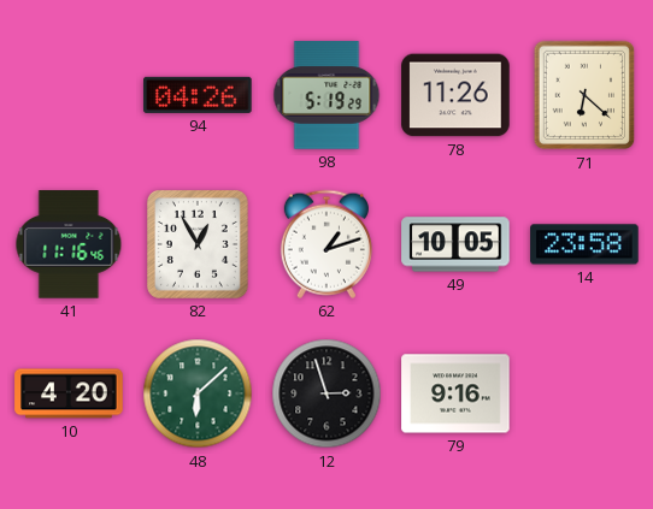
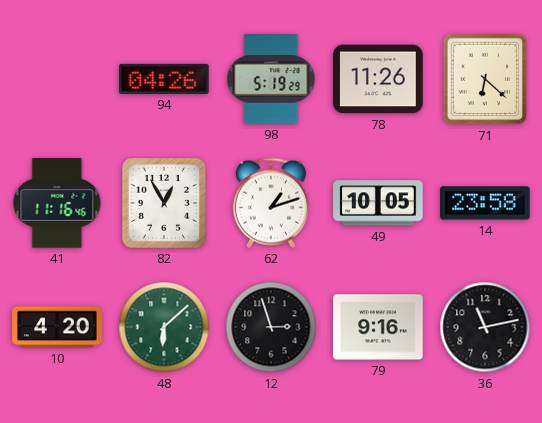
36: none -> 11:13 (485, 327)
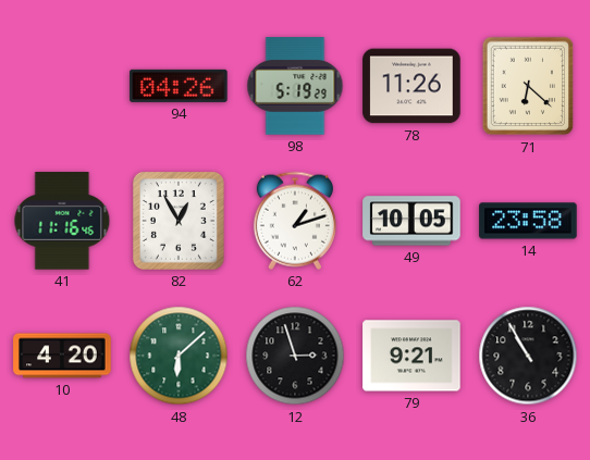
79: 9:16 -> 9:21 (411, 356)
36: 11:13 -> 10:55 (528, 356)
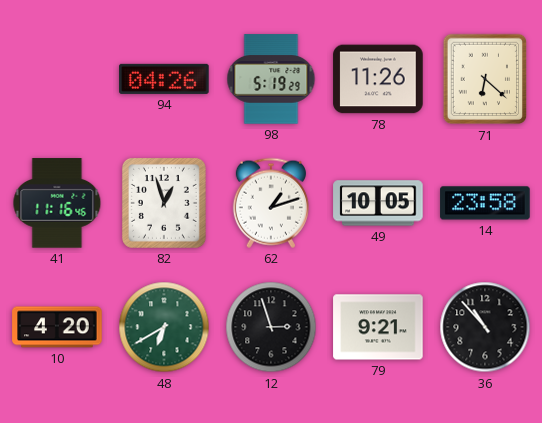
82: 12:55 -> 12:57 (164, 203)
48: 6:08 -> 6:40 (164, 327)
36: 10:55 -> 10:53 (485, 327)
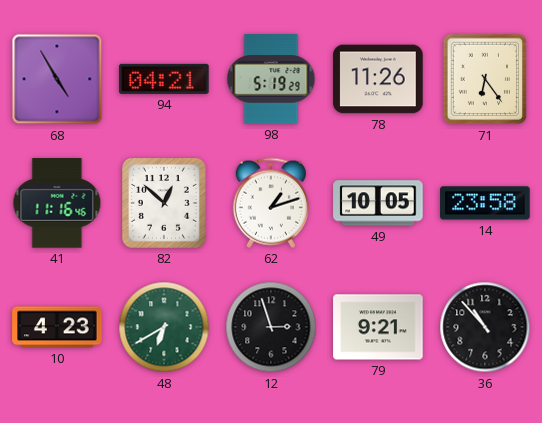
68: none -> 4:55 (57, 79)
94: 04:26 -> 04:21 (164, 79)
71: 6:22 -> 6:24 (485, 79)
82: 12:57 -> 12:52 (164, 203)
10: 4:20 -> 4:23 (57, 327)
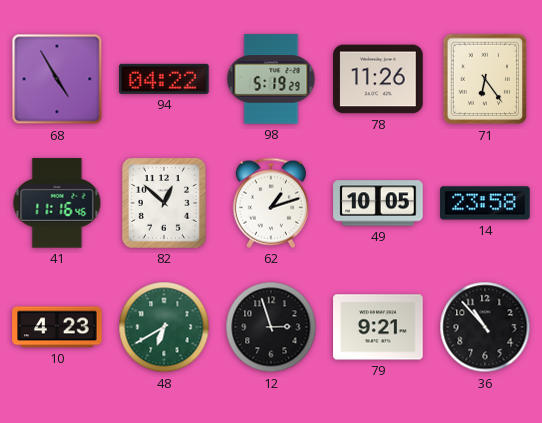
94: 04:21 -> 04:22 (164, 79)
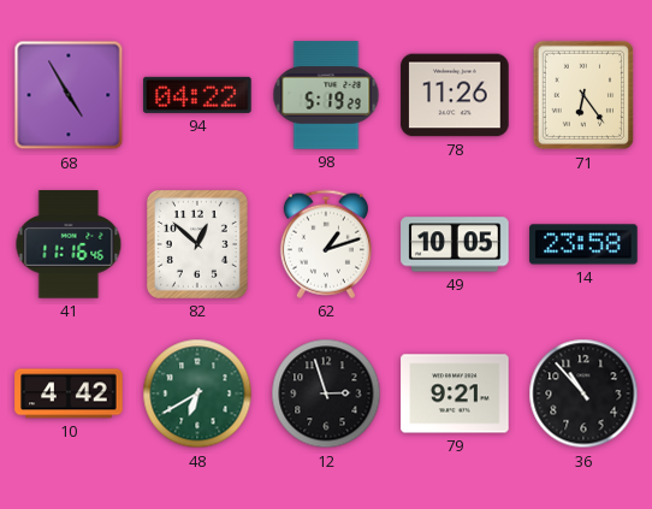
10: 4:23 -> 4:42 (69, 393)
